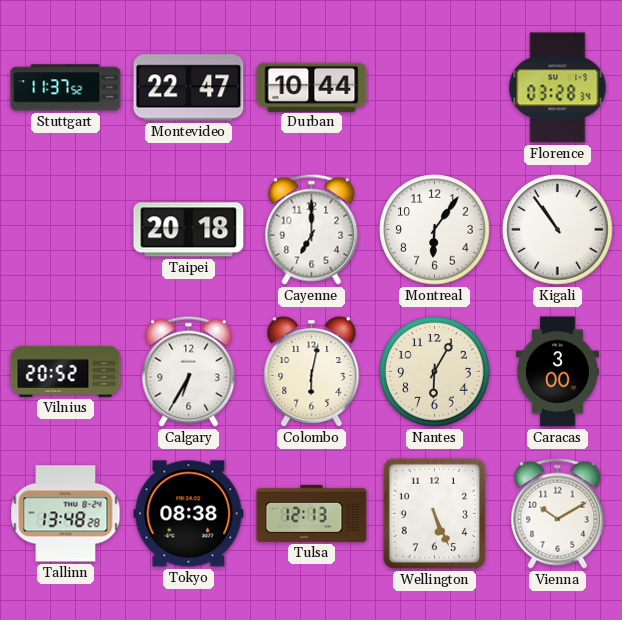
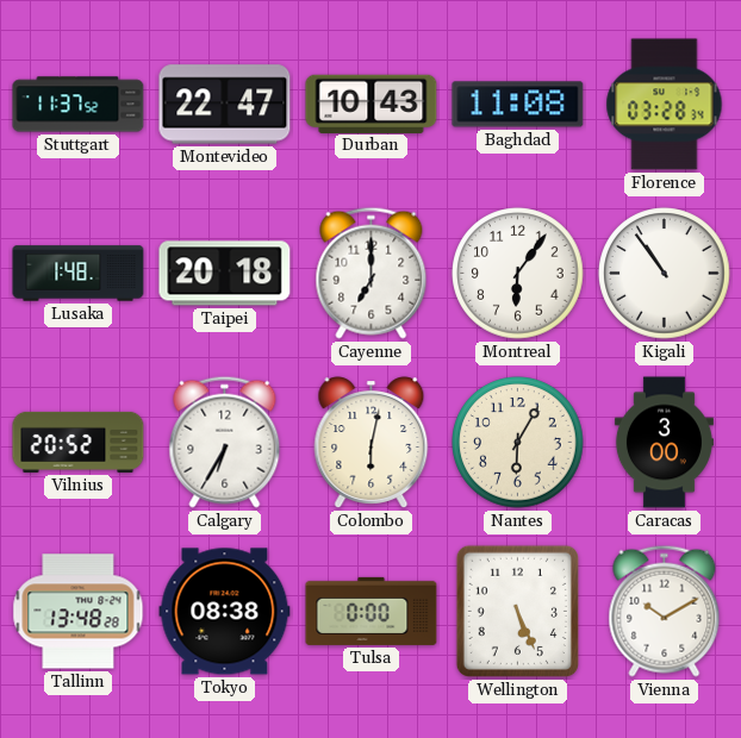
Durban: 10:44 -> 10:43 (372, 104)
Baghdad: none -> 11:08 (518, 105)
Lusaka: none -> 1:48 (79, 274)
Tulsa: 12:13 -> 0:00 (372, 611)
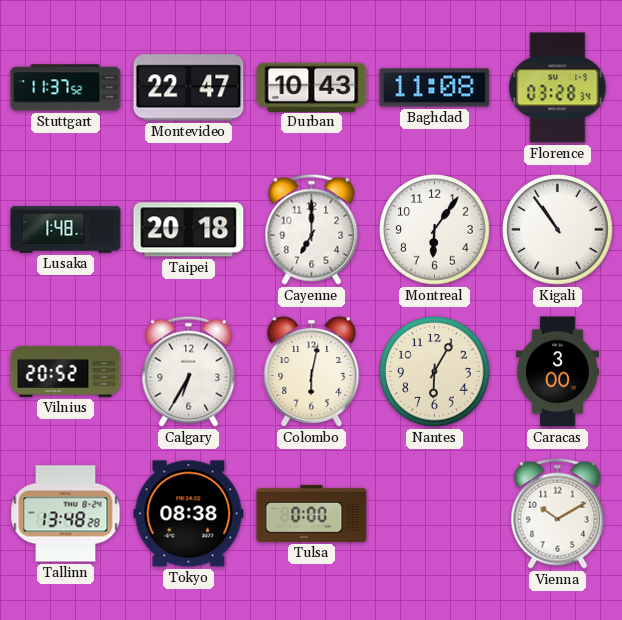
Wellington: 5:26 -> none (517, 611)
